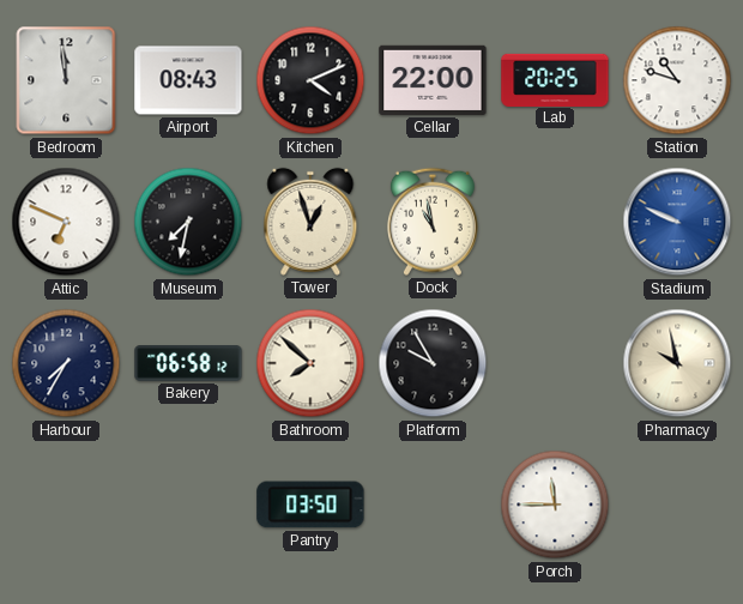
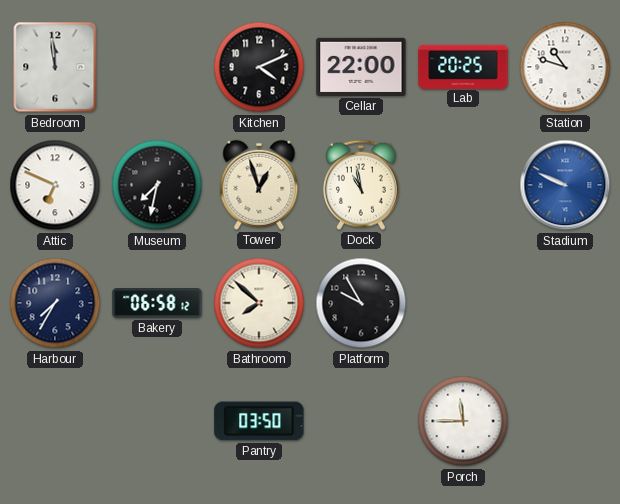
Airport: 08:43 -> none (188, 80)
Pharmacy: 9:58 -> none (677, 363)
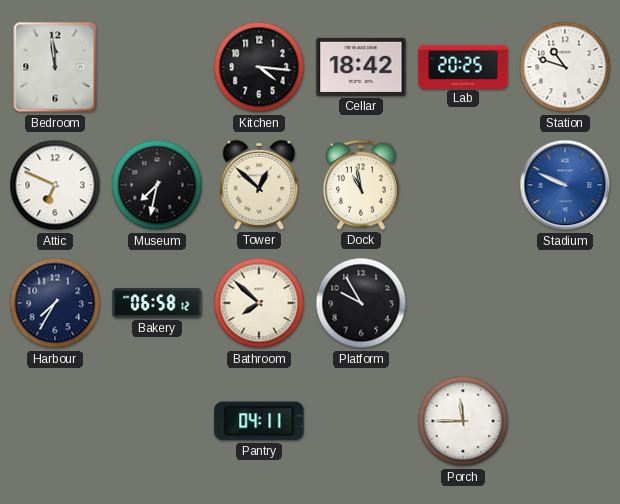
Kitchen: 4:11 -> 4:16 (259, 67)
Cellar: 22:00 -> 18:42 (361, 67)
Tower: 12:57 -> 12:52 (259, 185)
Pantry: 03:50 -> 04:11 (259, 421)
